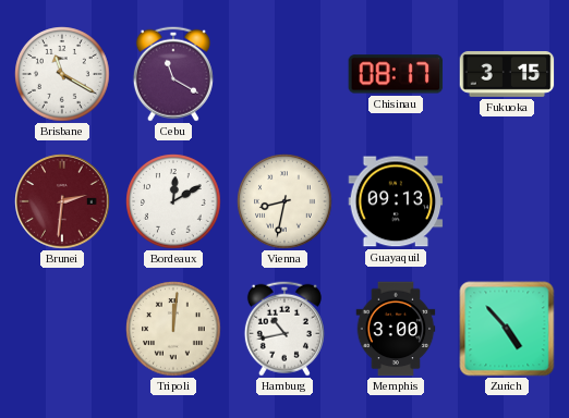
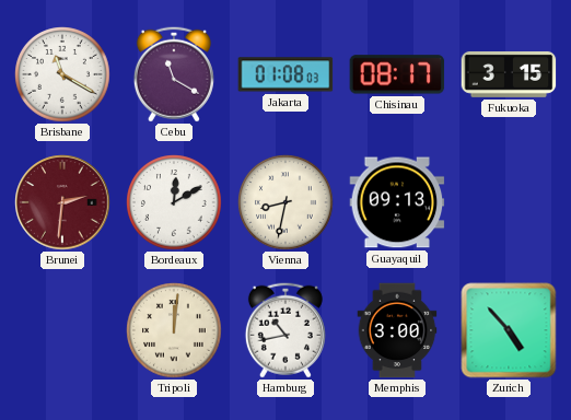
Jakarta: none -> 01:08 (285, 74)
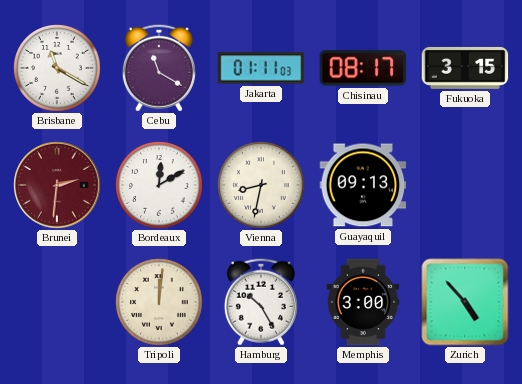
Jakarta: 01:08 -> 01:11 (261, 68)
Hamburg: 10:43 -> 10:25 (261, 302)
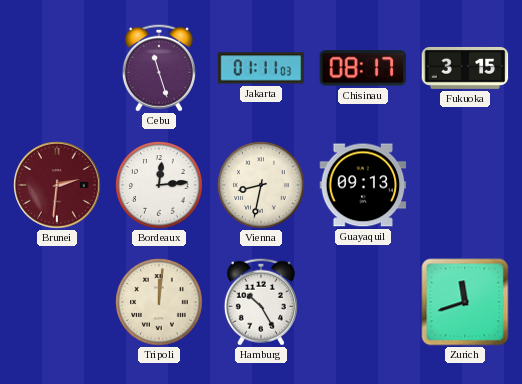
Brisbane: 11:20 -> none (57, 68)
Cebu: 11:20 -> 11:27 (159, 68)
Bordeaux: 12:10 -> 12:14 (159, 185)
Memphis: 3:00 -> none (363, 302)
Zurich: 4:53 -> 11:42 (465, 302)
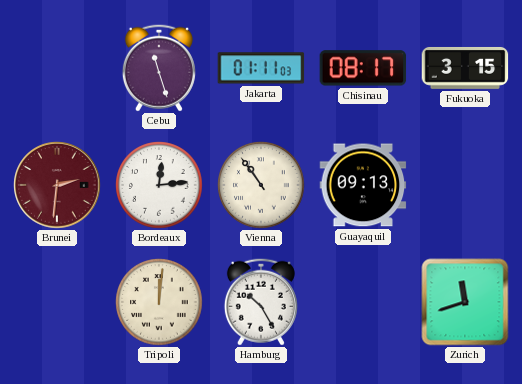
Vienna: 8:32 -> 10:54 (261, 185)
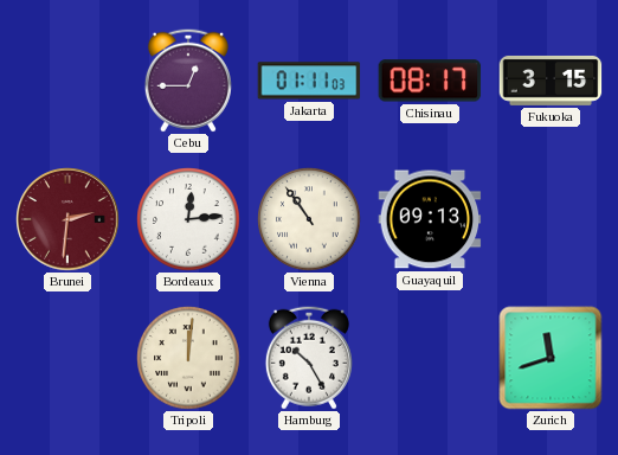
Cebu: 11:27 -> 12:45 (188, 81)
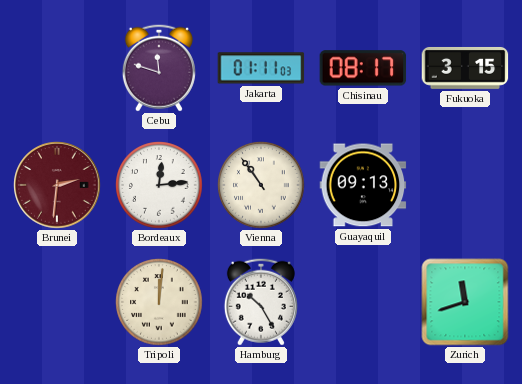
Cebu: 12:45 -> 11:48 (159, 68)
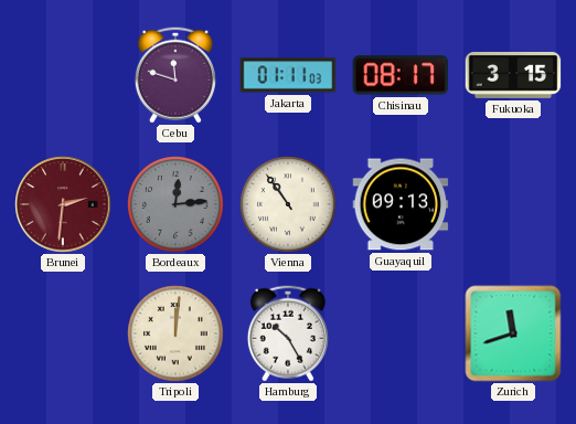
Bordeaux dial: white -> grey (175, 204)
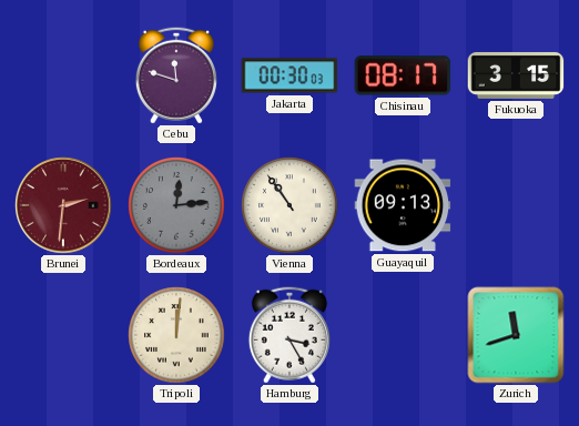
Jakarta: 01:11 -> 00:30 (289, 75)
Hamburg: 10:25 -> 3:25 (289, 335)
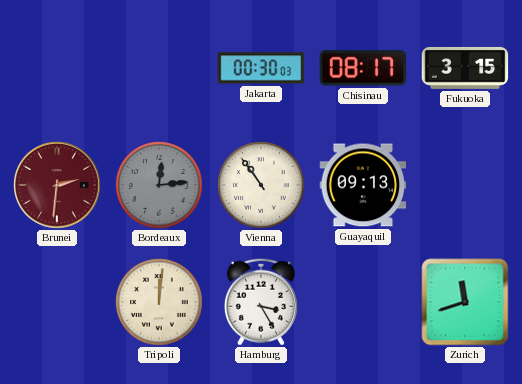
Cebu: 11:48 -> none (176, 75)
